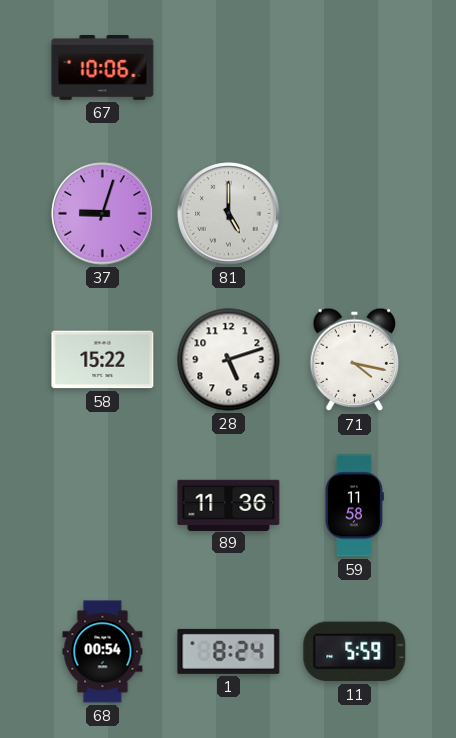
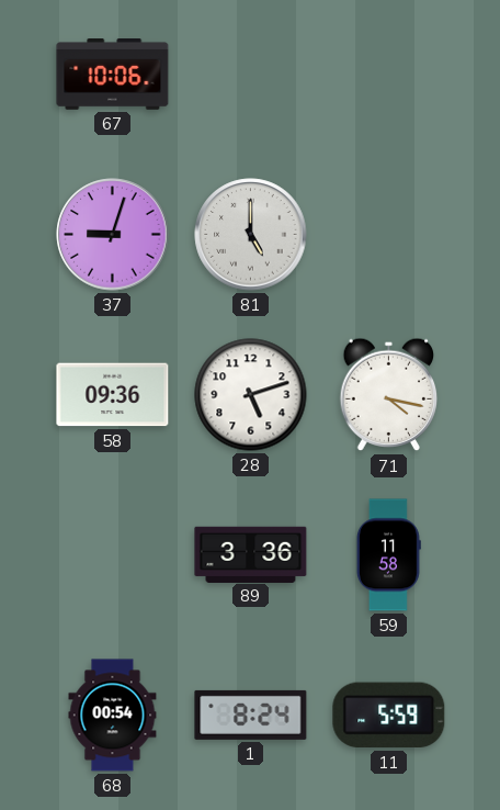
58: 15:22 -> 09:36 (113, 395)
89: 11:36 -> 3:36 (251, 554)
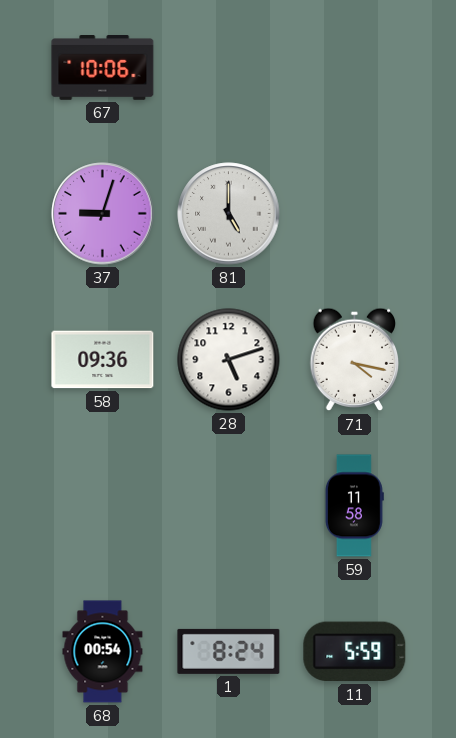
89: 3:36 -> none (251, 554)
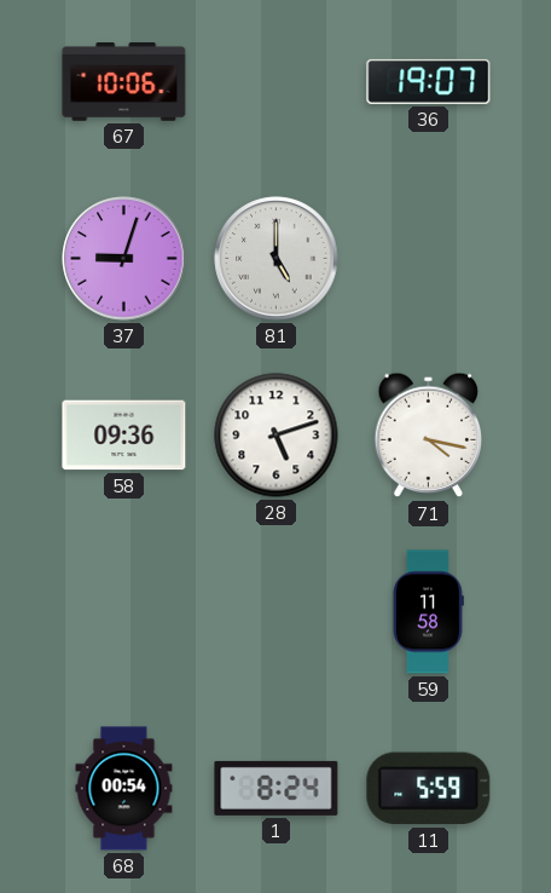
36: none -> 19:07 (429, 81)
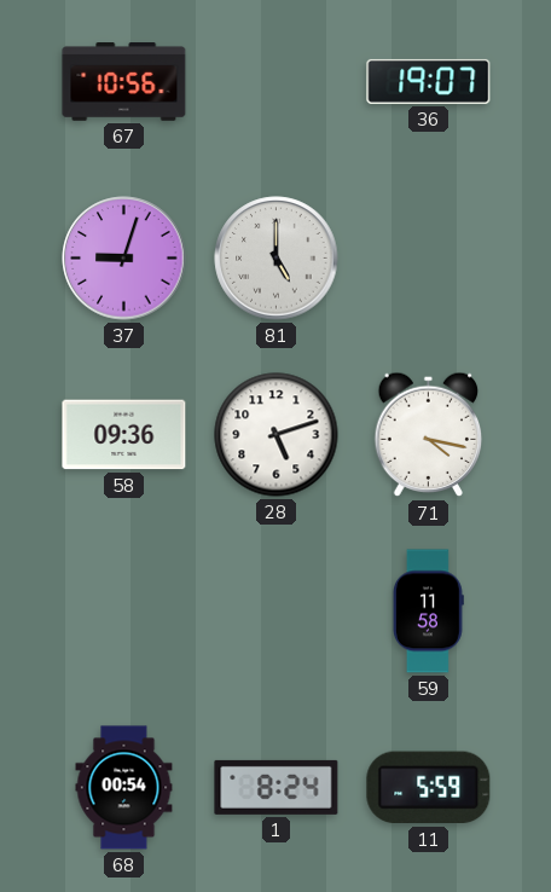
67: 10:06 -> 10:56 (124, 82)
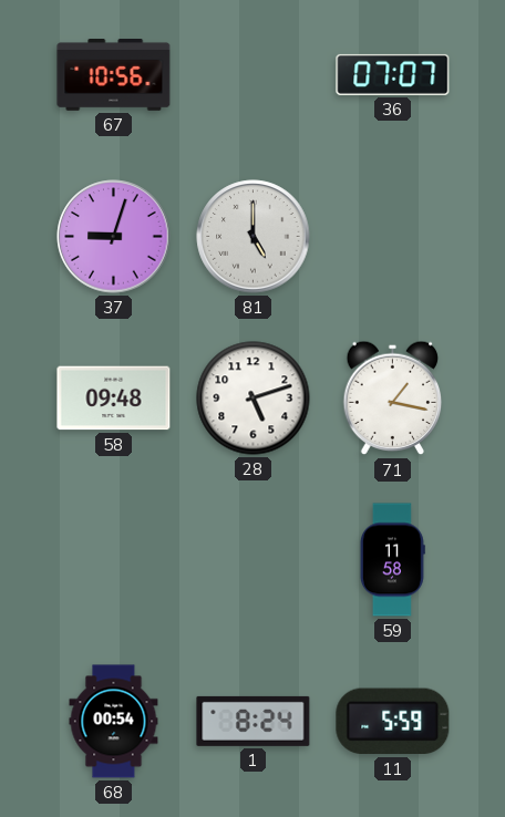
36: 19:07 -> 07:07 (393, 74)
58: 09:36 -> 09:48 (114, 399)
71: 4:17 -> 1:17 (393, 399)
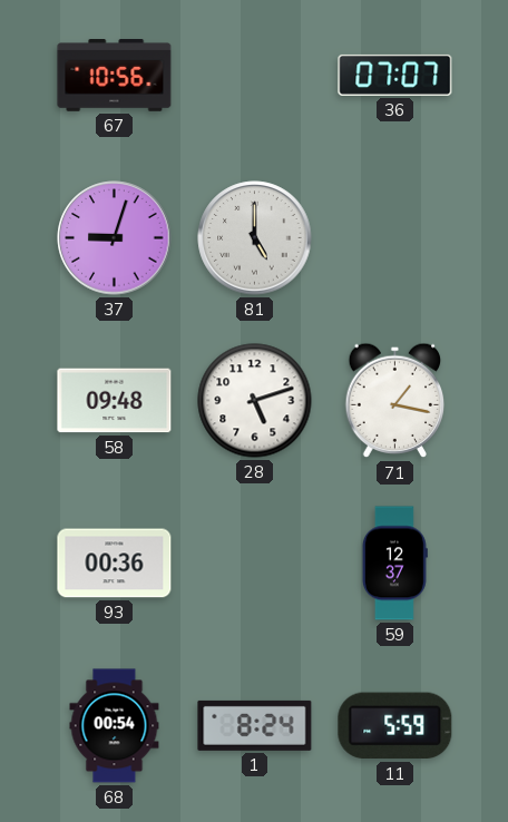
93: none -> 00:36 (115, 564)
59: 11:58 -> 12:37 (394, 564)
